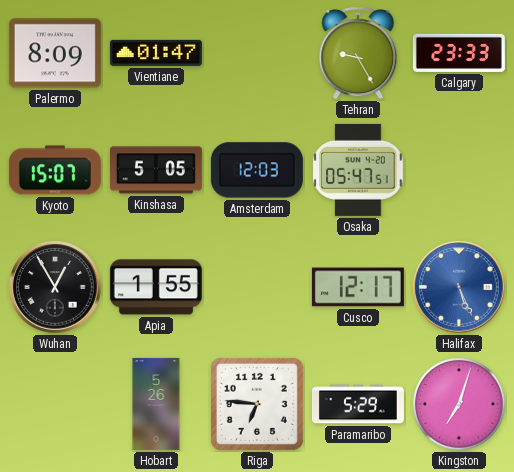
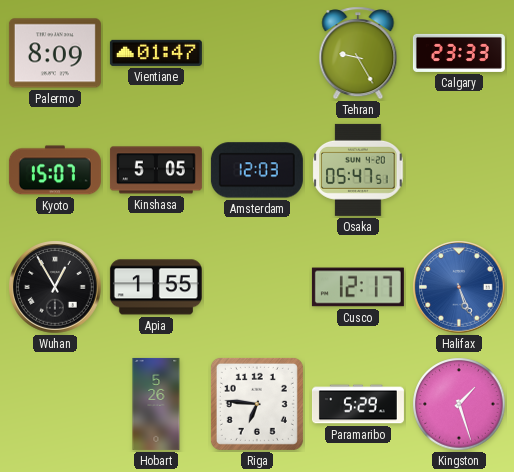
Kingston: 7:03 -> 1:27 (459, 404)
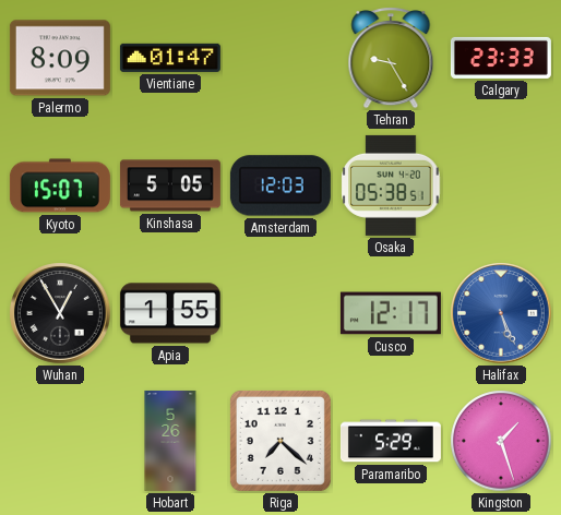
Osaka: 05:47 -> 05:38 (391, 185)
Riga: 6:46 -> 7:22 (280, 441)
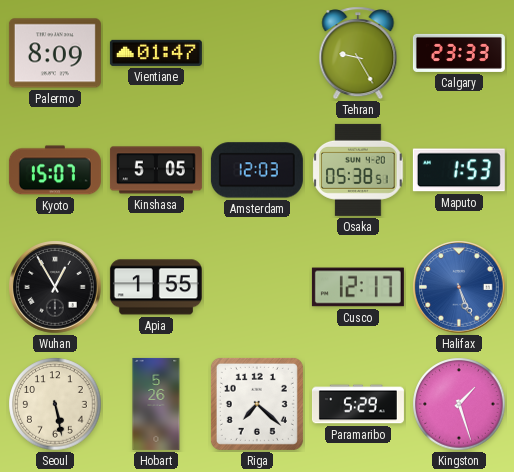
Maputo: none -> 1:53 (459, 170)
Seoul: none -> 5:28 (55, 404)
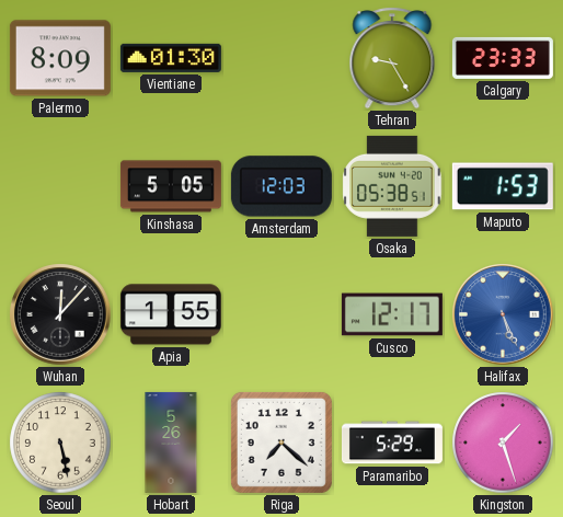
Vientiane: 01:47 -> 01:30 (171, 58)
Kyoto: 15:07 -> none (55, 170)
Wuhan: 12:55 -> 12:07 (60, 314)
